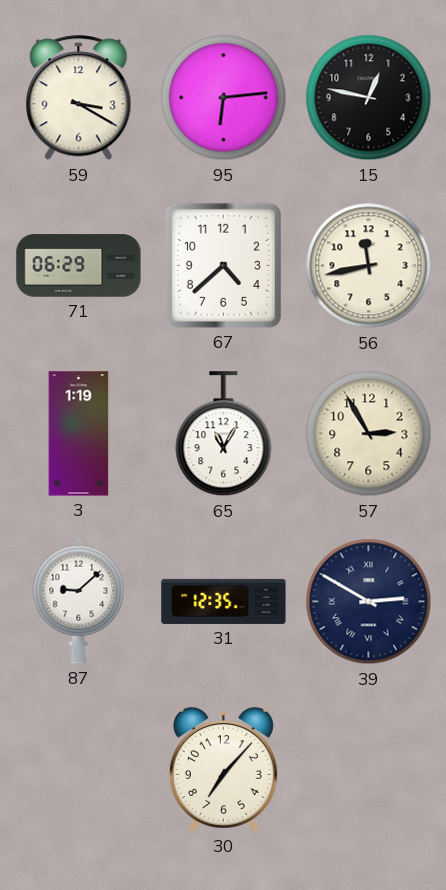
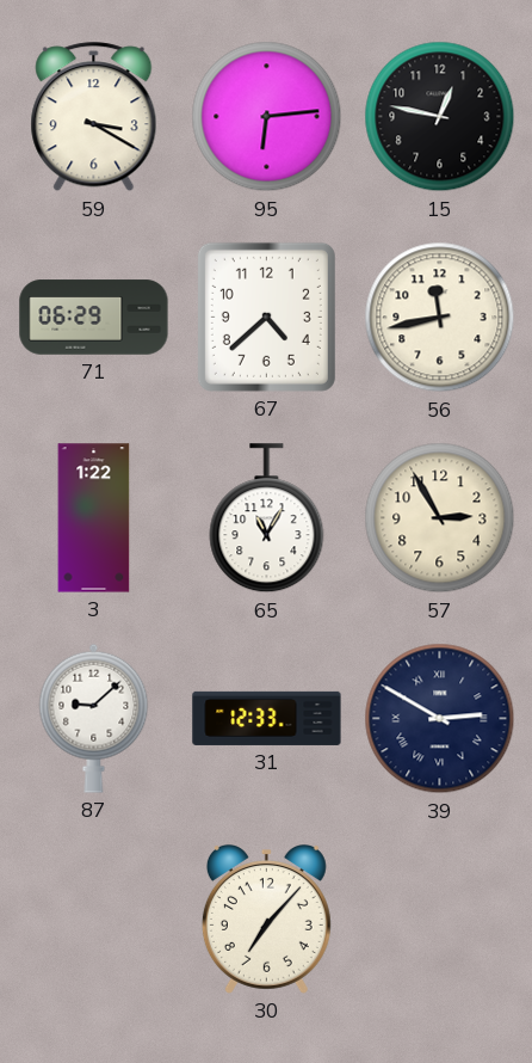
3: 1:19 -> 1:22 (94, 518)
31: 12:35 -> 12:33 (267, 718)
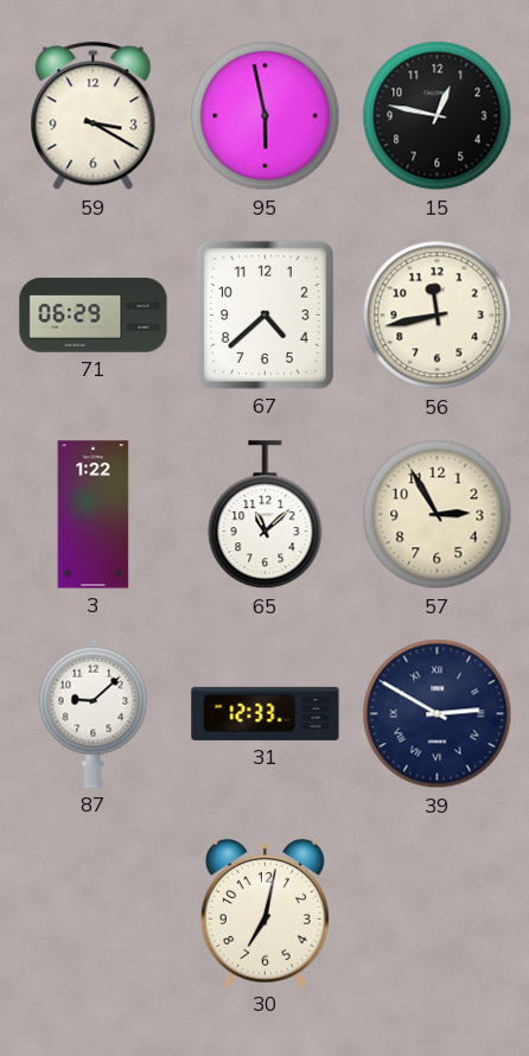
95: 6:14 -> 5:58 (266, 116)
65: 11:05 -> 11:08 (266, 515)
30: 7:07 -> 7:02 (264, 914)
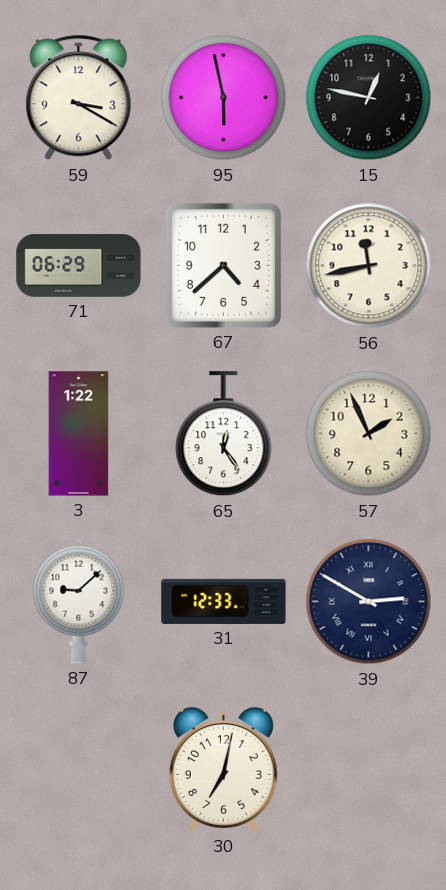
65: 11:08 -> 12:24 (224, 434)
57: 2:55 -> 1:56 (369, 434)
